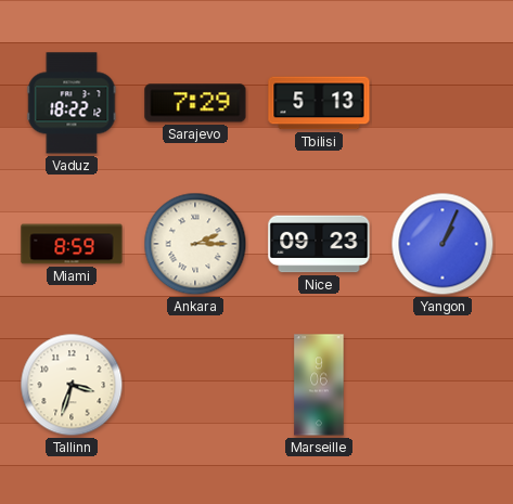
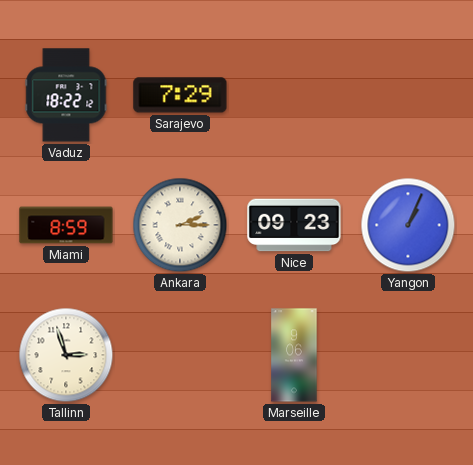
Tbilisi: 5:13 -> none (319, 103)
Tallinn: 3:33 -> 2:57 (66, 355)
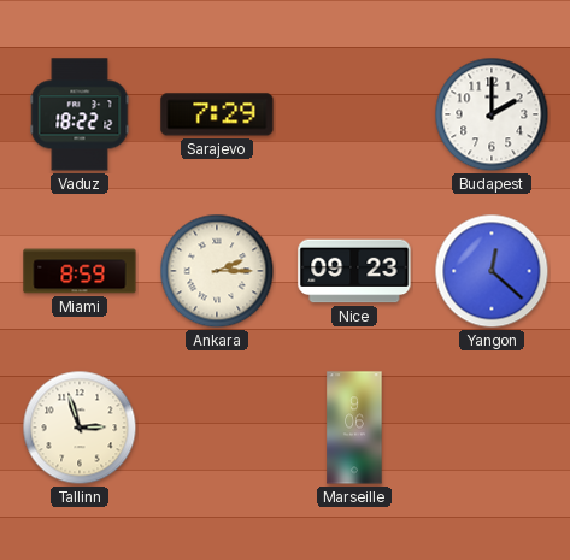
Budapest: none -> 2:00 (492, 114)
Yangon: 1:04 -> 12:22 (492, 271)
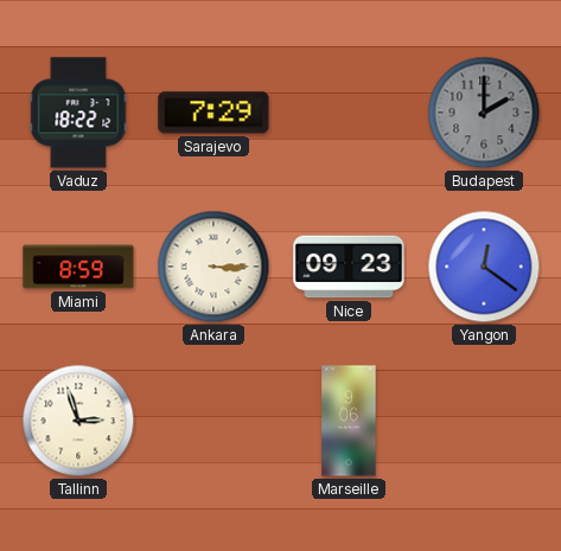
Budapest dial: white -> grey (484, 113)
Ankara: 2:15 -> 3:15 (213, 267)
Yangon: 12:22 -> 12:21 (484, 267)
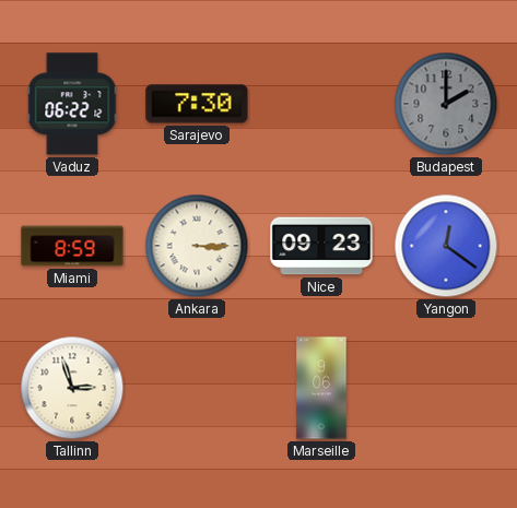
Vaduz: 18:22 -> 06:22 (72, 104)
Sarajevo: 7:29 -> 7:30 (197, 104)
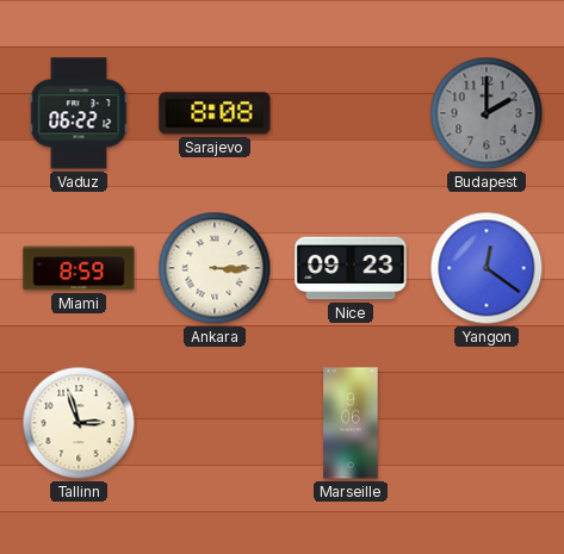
Sarajevo: 7:30 -> 8:08 (215, 113)
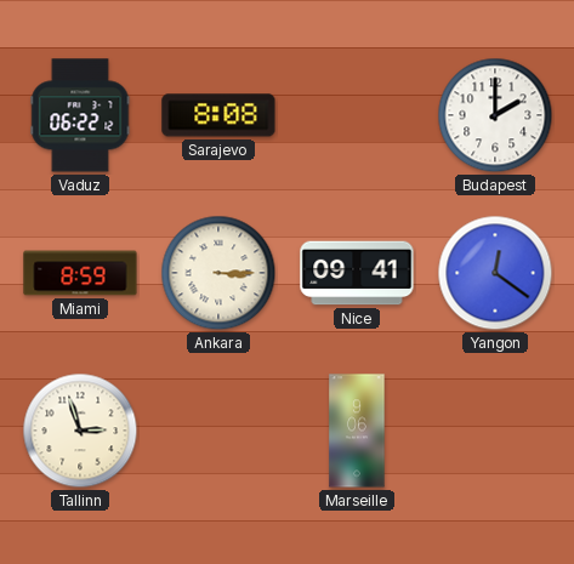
Budapest dial: grey -> white (495, 115)
Nice: 09:23 -> 09:41 (357, 273)
